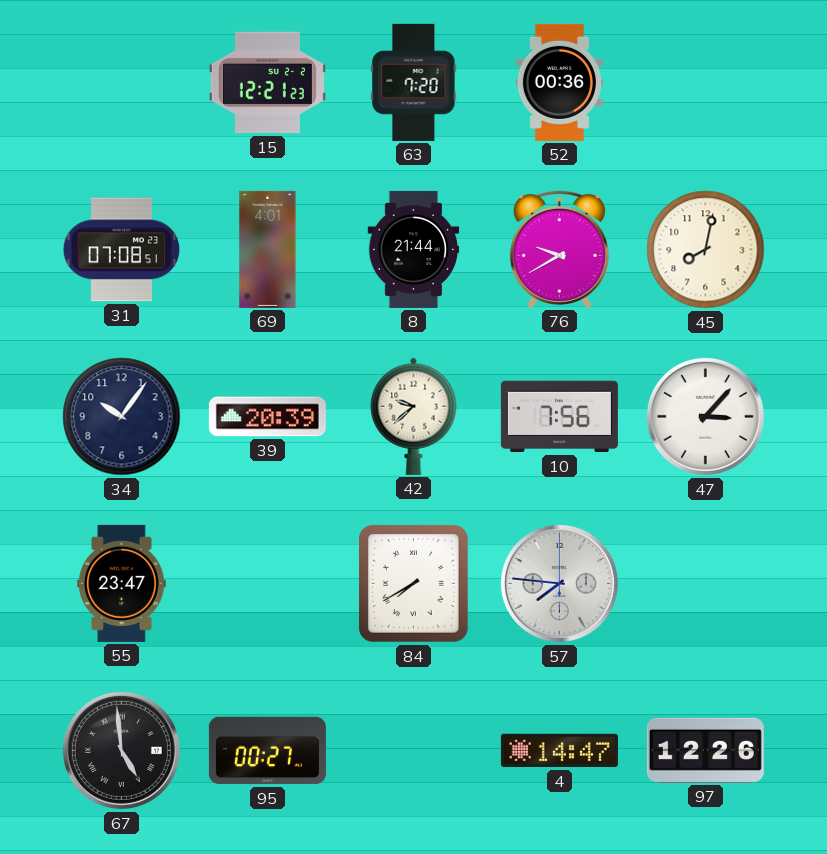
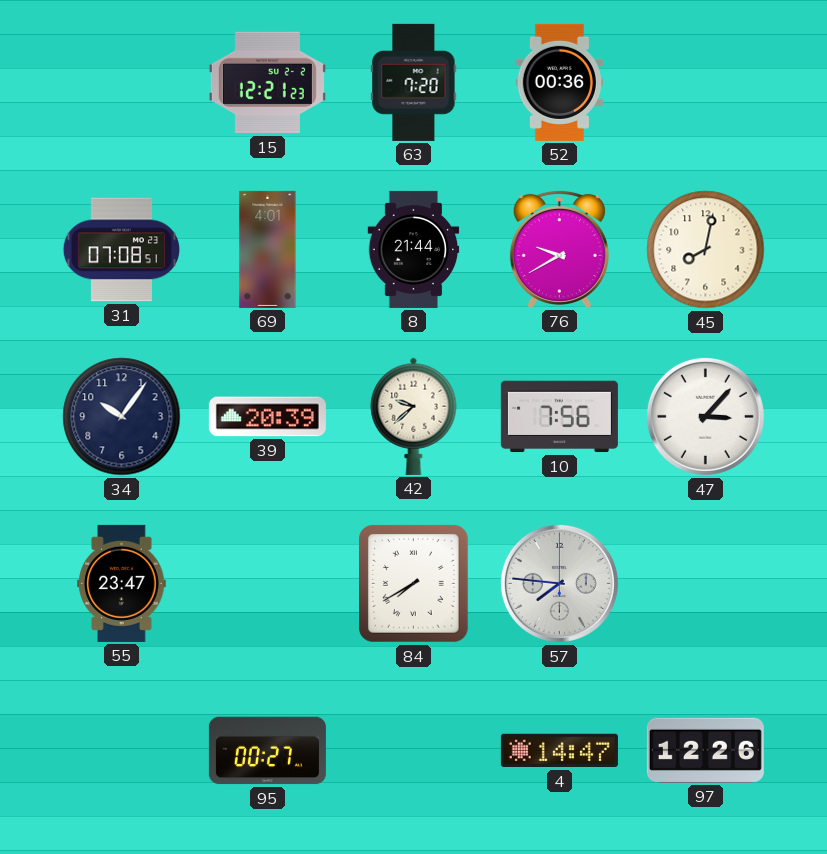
67: 4:59 -> none (121, 750)
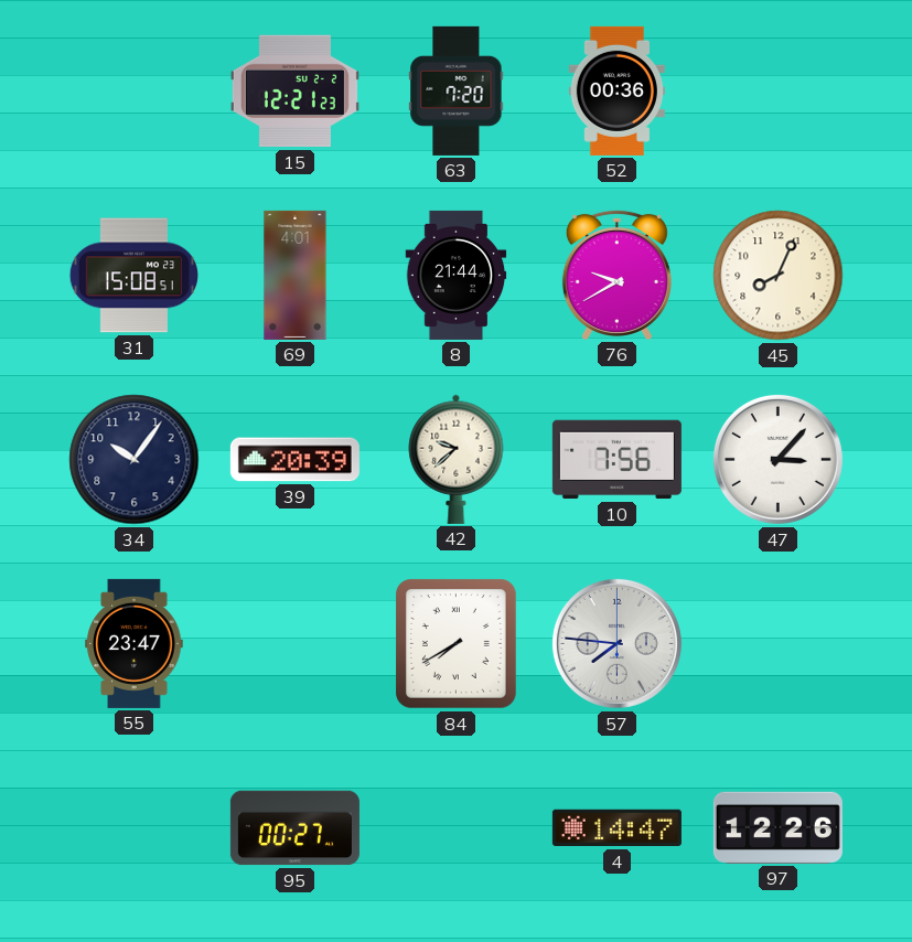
31: 07:08 -> 15:08 (133, 276)
45: 8:02 -> 8:04 (779, 276)
